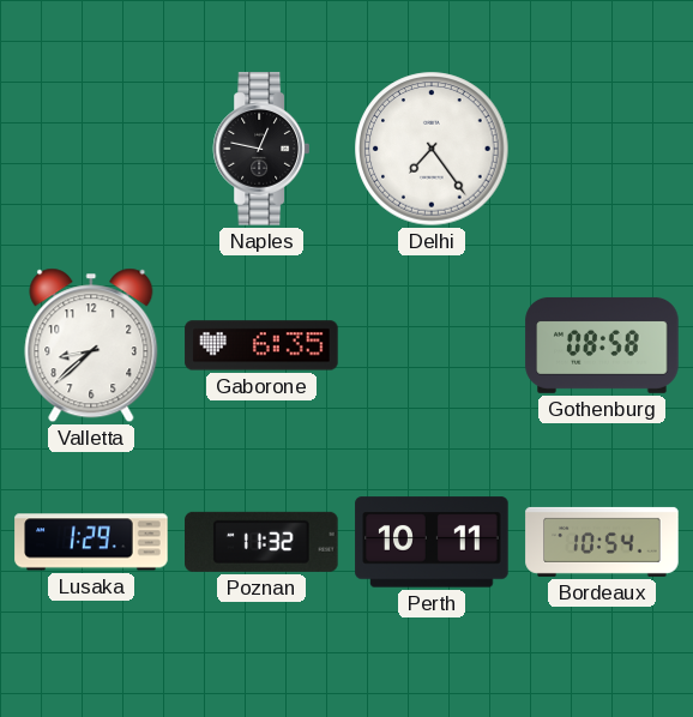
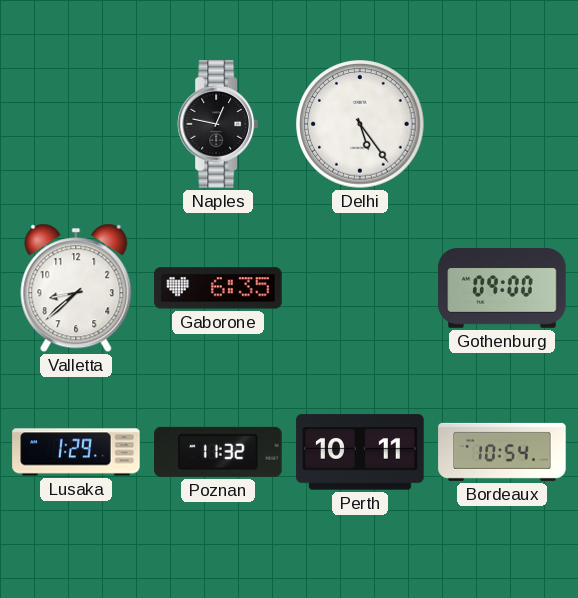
Delhi: 7:24 -> 5:24 (360, 124)
Gothenburg: 08:58 -> 09:00 (502, 288)
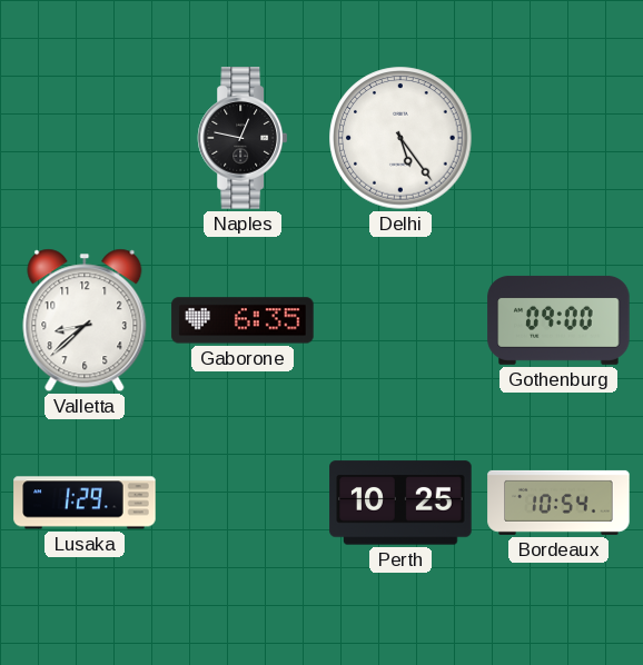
Poznan: 11:32 -> none (218, 452)
Perth: 10:11 -> 10:25 (400, 503)
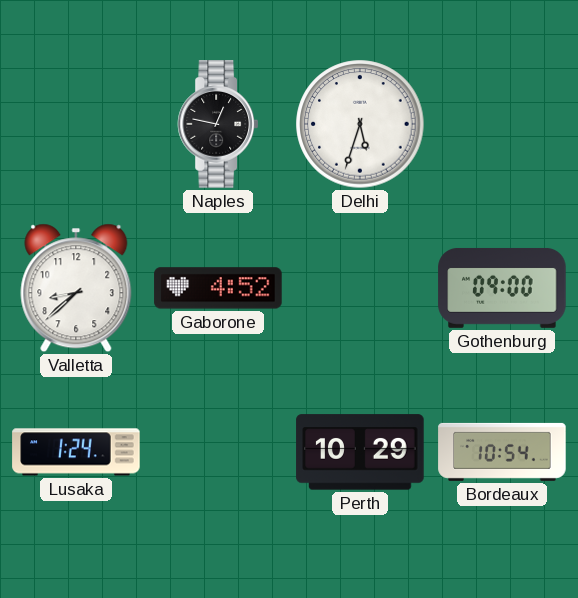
Delhi: 5:24 -> 5:33 (360, 124)
Gaborone: 6:35 -> 4:52 (218, 288)
Lusaka: 1:29 -> 1:24 (76, 452)
Perth: 10:25 -> 10:29 (360, 452)
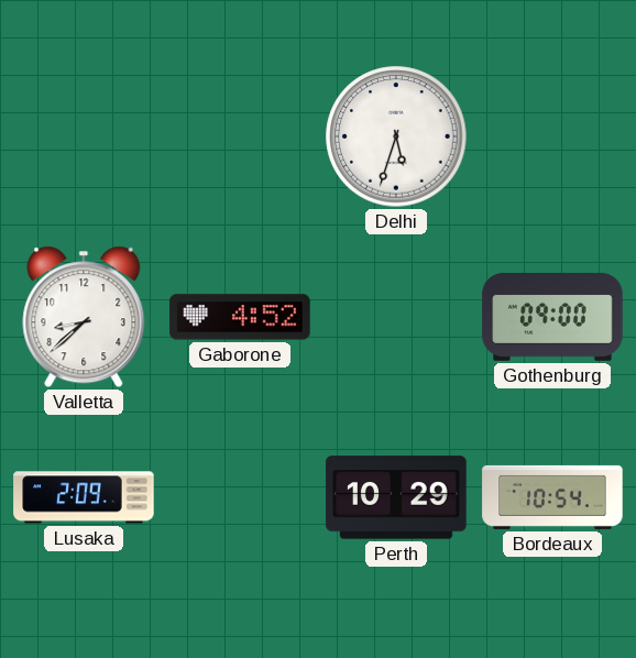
Naples: 12:47 -> none (217, 124)
Lusaka: 1:24 -> 2:09 (84, 497)
